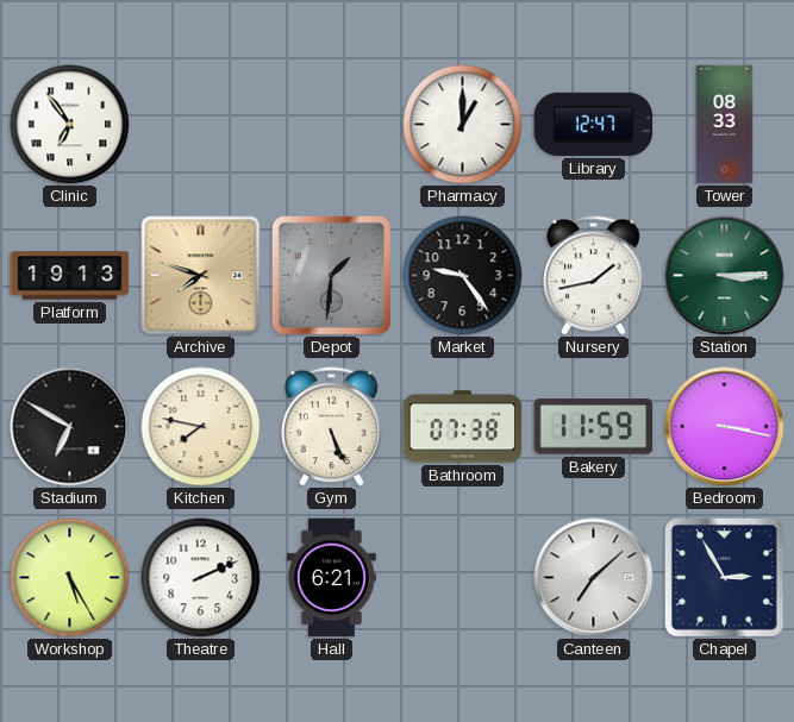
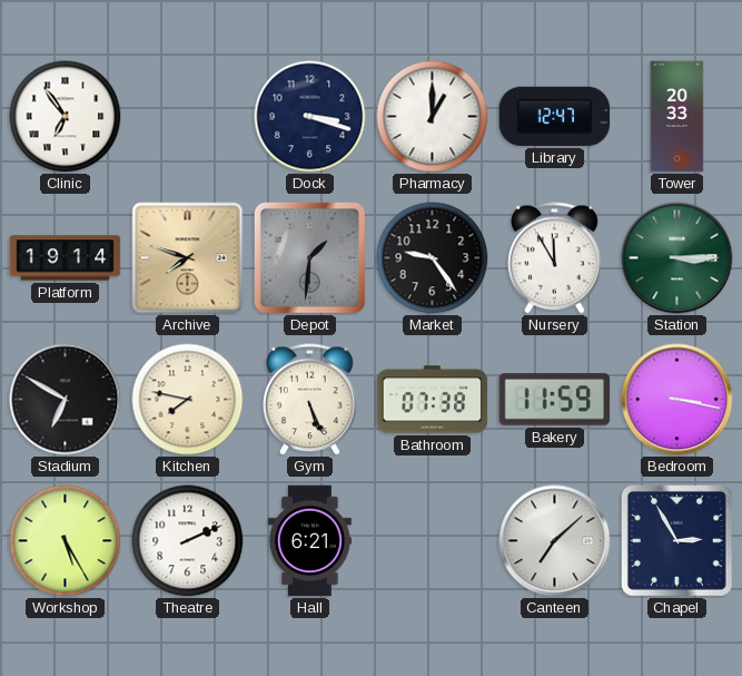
Dock: none -> 3:18 (310, 117)
Tower: 08:33 -> 20:33 (677, 117)
Platform: 19:13 -> 19:14 (66, 258)
Nursery: 1:43 -> 11:55 (555, 258)
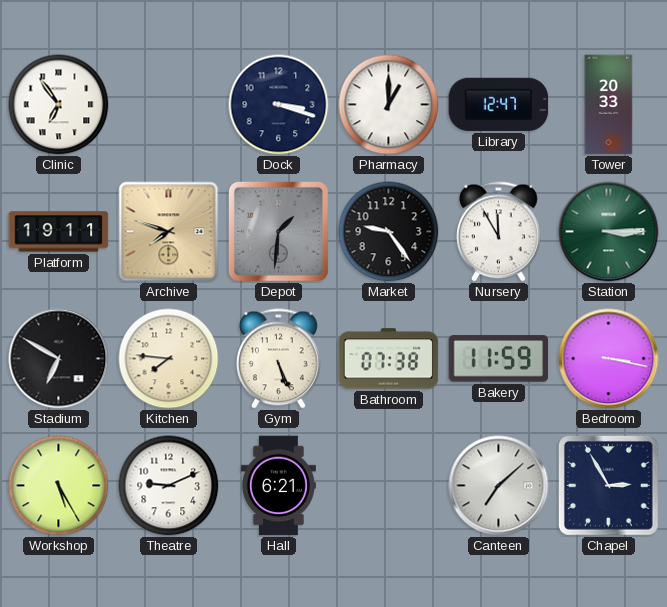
Platform: 19:14 -> 19:11 (59, 232)
Kitchen: 7:47 -> 7:46 (169, 359)
Theatre: 2:11 -> 9:11 (169, 486)
